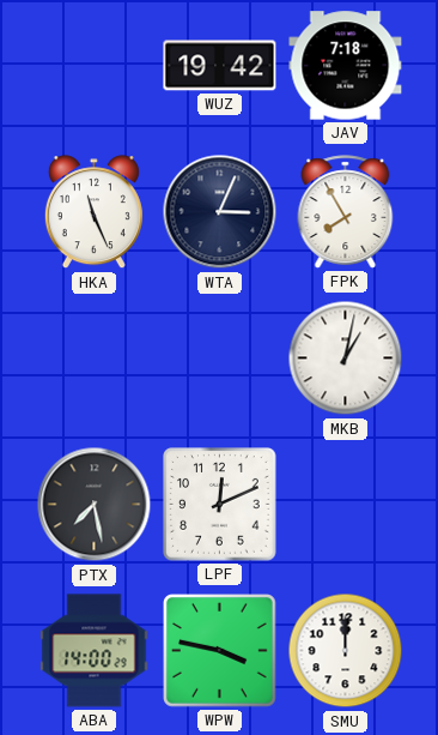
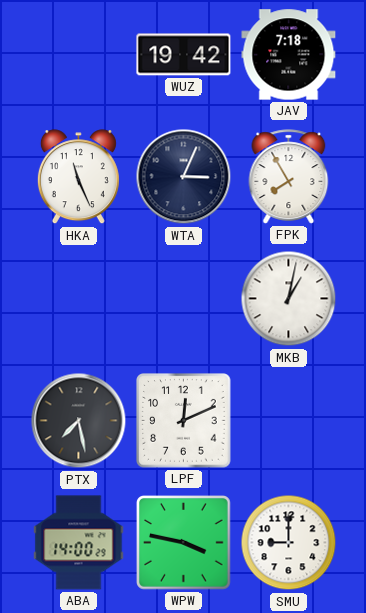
SMU: 12:00 -> 9:00 (289, 543)
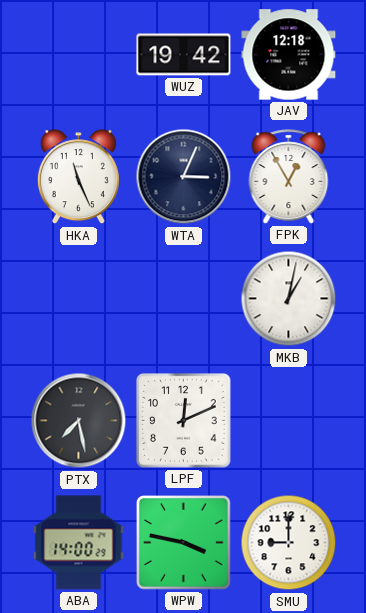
JAV: 7:18 -> 12:18 (289, 55)
FPK: 7:55 -> 12:55 (289, 177)
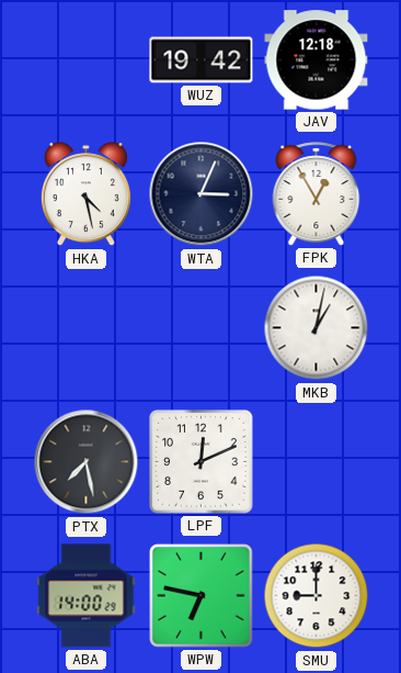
HKA: 11:26 -> 4:28 (85, 194)
WPW: 3:47 -> 6:47 (202, 596)
